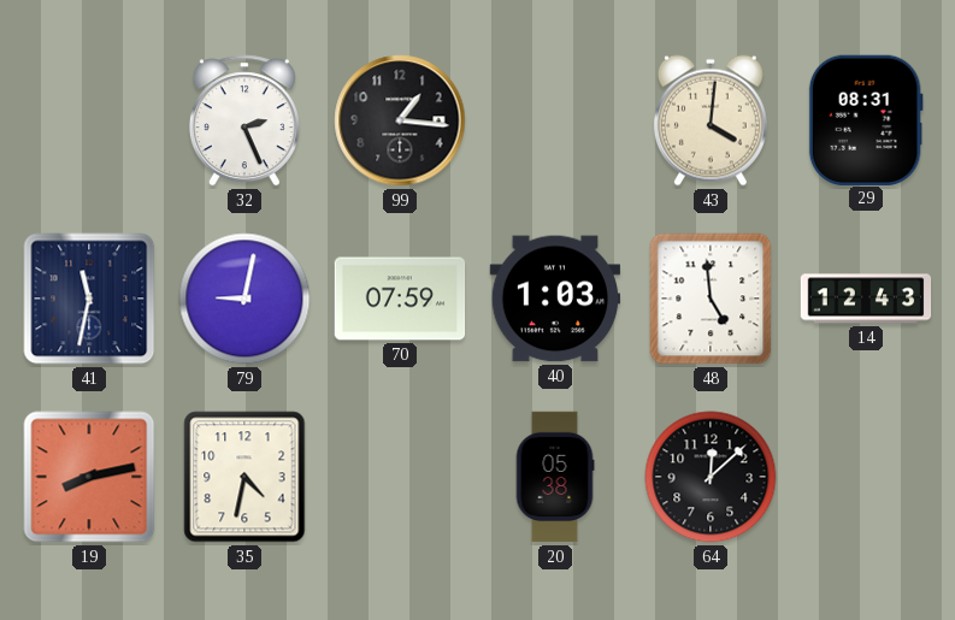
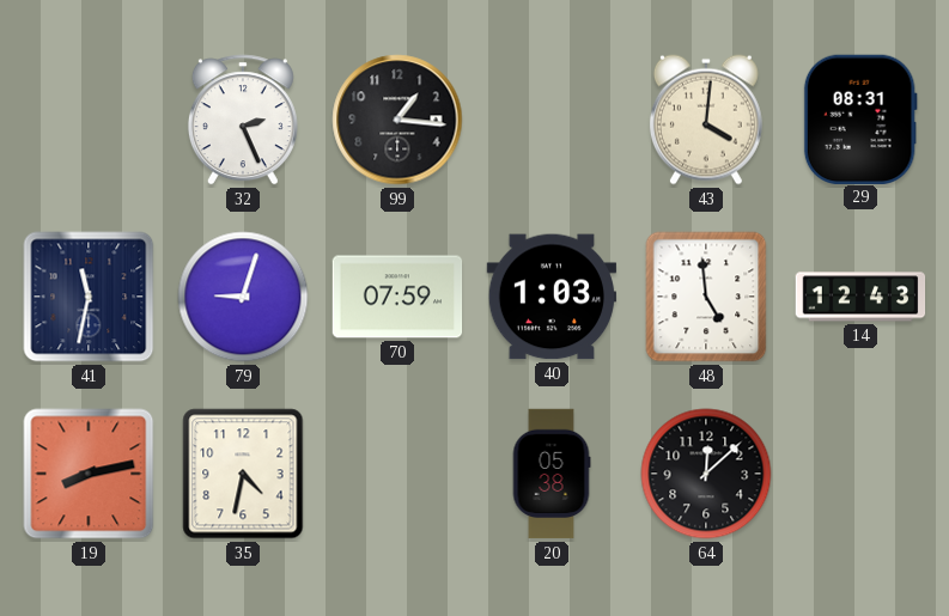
79: 9:02 -> 9:03 (243, 297)
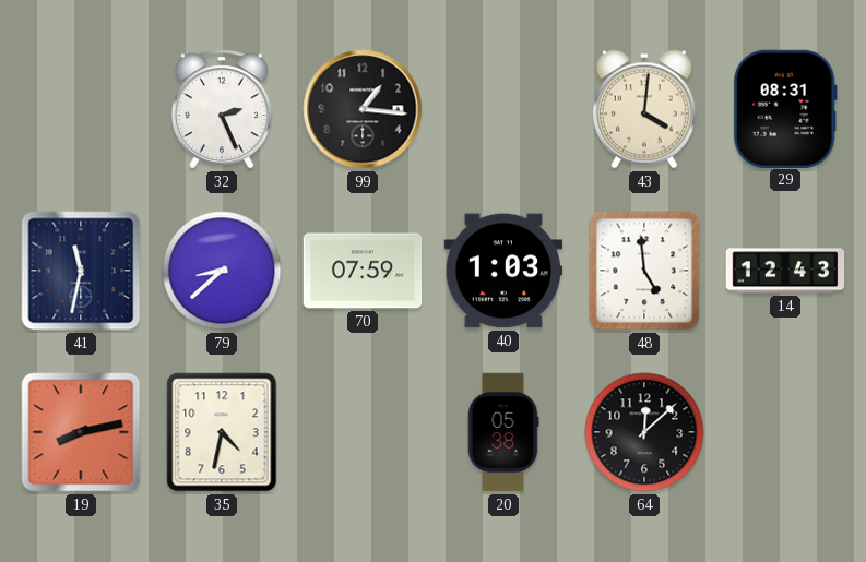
79: 9:03 -> 8:38 (222, 271)
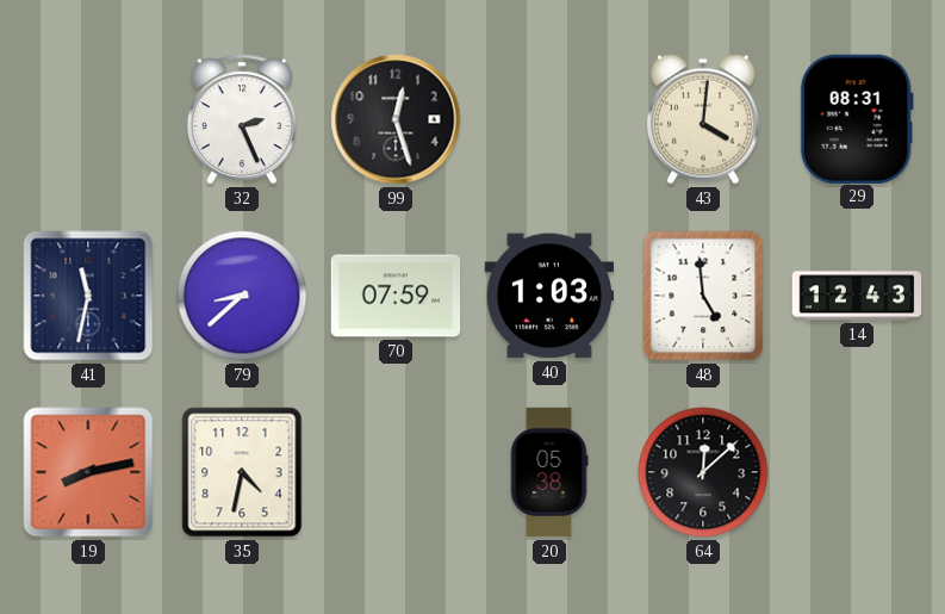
99: 1:16 -> 12:27 (396, 119)
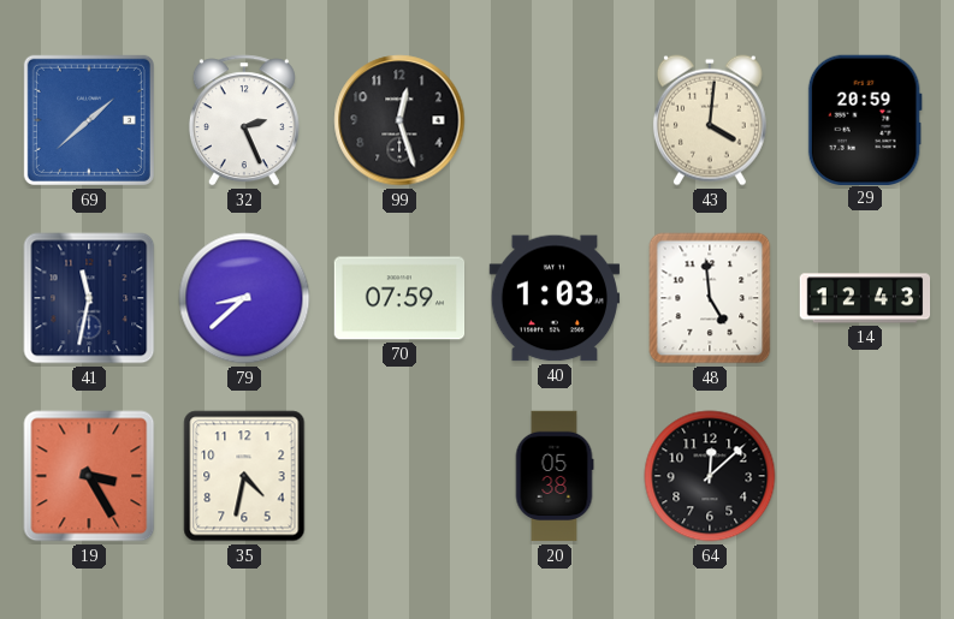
69: none -> 1:38 (89, 120)
29: 08:31 -> 20:59 (865, 119)
19: 8:13 -> 3:25 (89, 476)
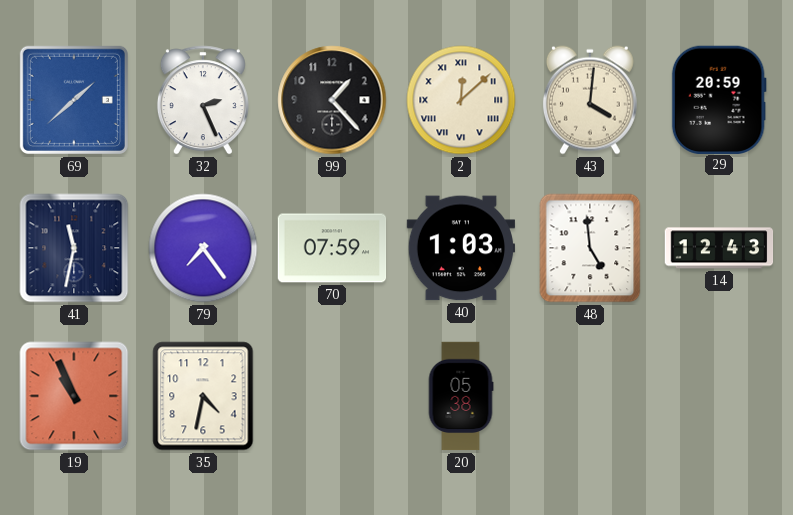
99: 12:27 -> 1:23 (332, 100)
2: none -> 12:08 (461, 100)
79: 8:38 -> 7:24 (203, 248)
19: 3:25 -> 10:56 (74, 396)
64: 12:08 -> none (710, 476)
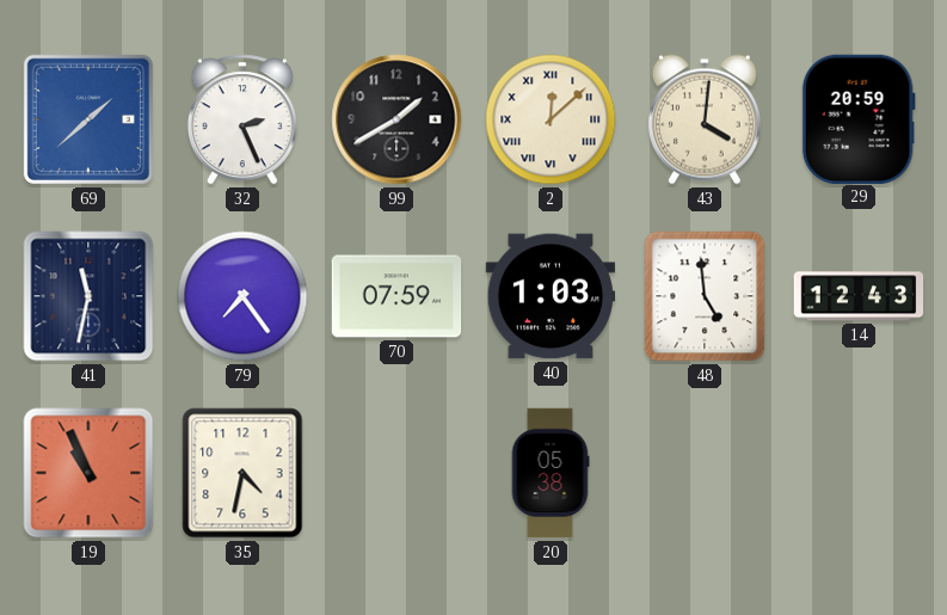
99: 1:23 -> 1:40 (396, 119)
